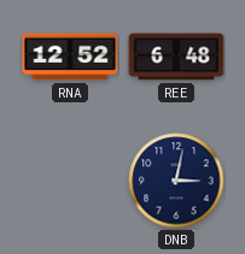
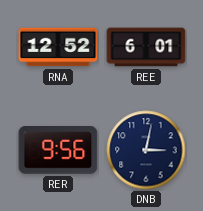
REE: 6:48 -> 6:01 (146, 47)
RER: none -> 9:56 (58, 151)
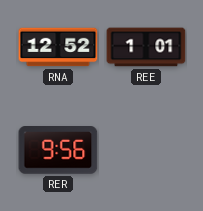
REE: 6:01 -> 1:01 (146, 47)
DNB: 3:02 -> none (146, 150)
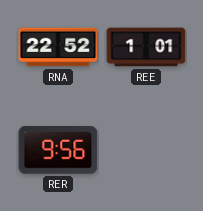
RNA: 12:52 -> 22:52 (58, 47)
